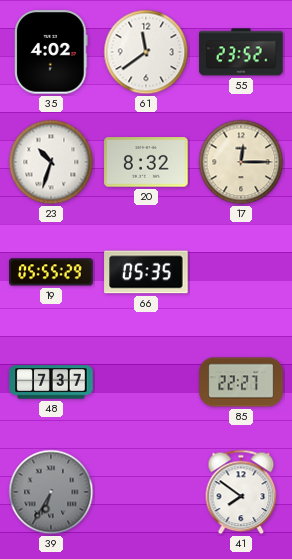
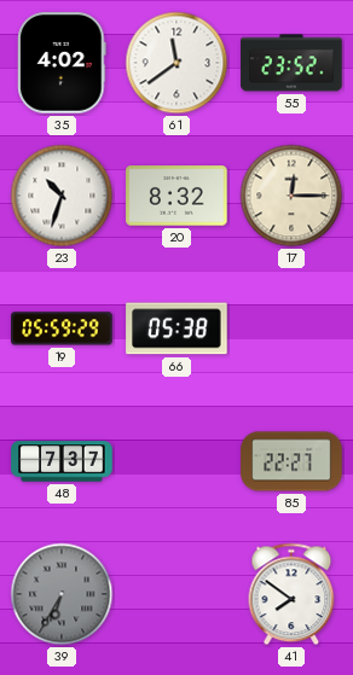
19: 05:55 -> 05:59 (62, 328)
66: 05:35 -> 05:38 (176, 328)
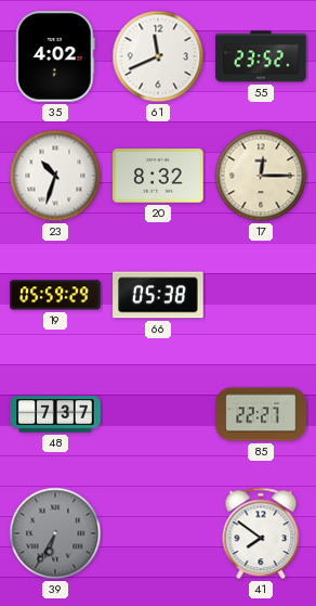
61: 11:39 -> 11:41 (158, 56)
